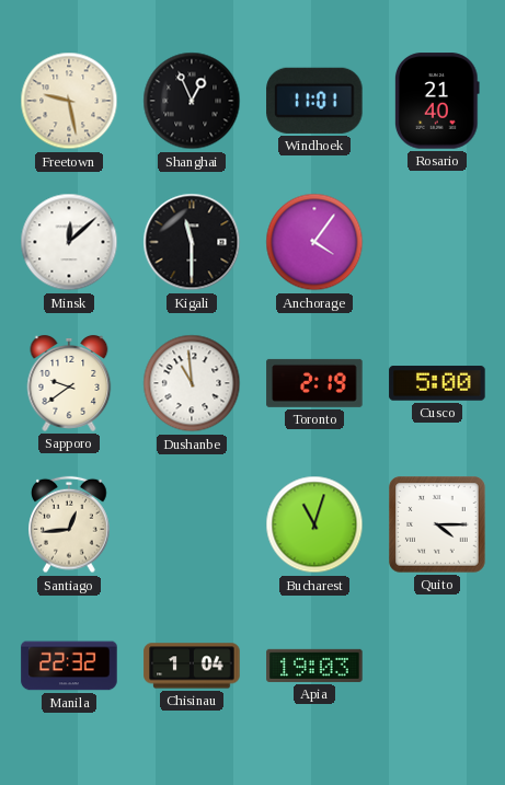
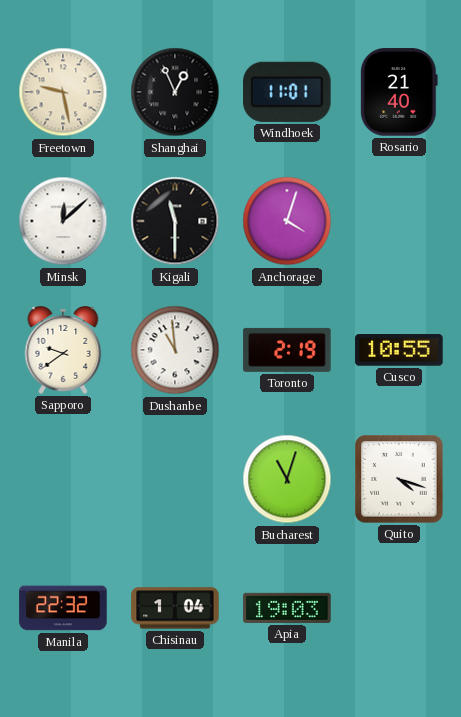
Anchorage: 4:06 -> 4:03 (287, 221)
Cusco: 5:00 -> 10:55 (399, 350)
Santiago: 12:44 -> none (69, 524)
Quito: 4:15 -> 4:18 (399, 479)
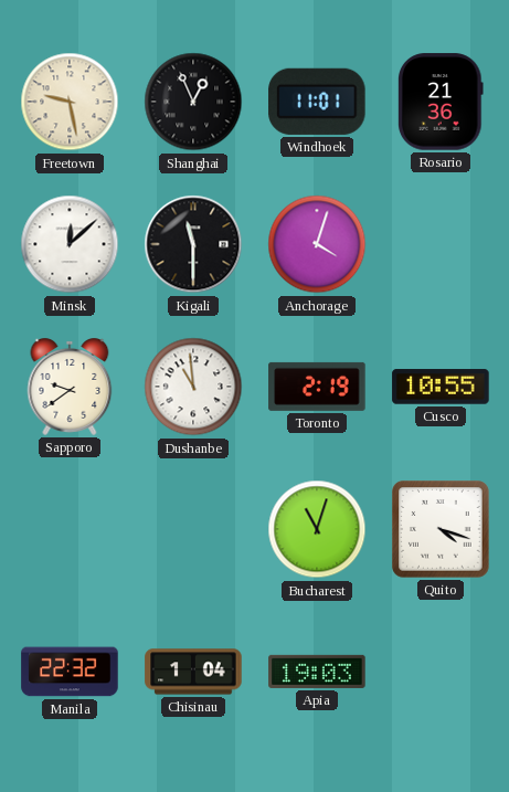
Rosario: 21:40 -> 21:36 (441, 102)
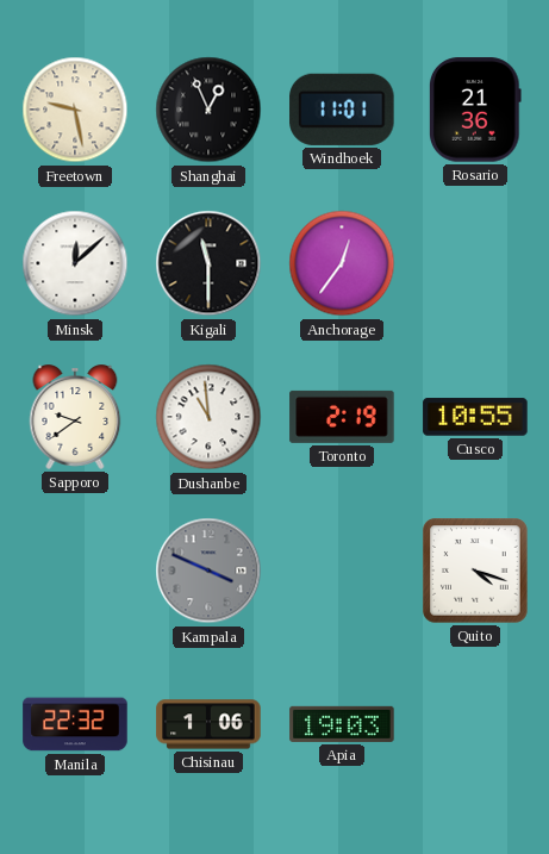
Anchorage: 4:03 -> 12:36 (342, 263)
Kampala: none -> 3:49 (208, 571)
Bucharest: 11:03 -> none (317, 529)
Chisinau: 1:04 -> 1:06 (208, 724)
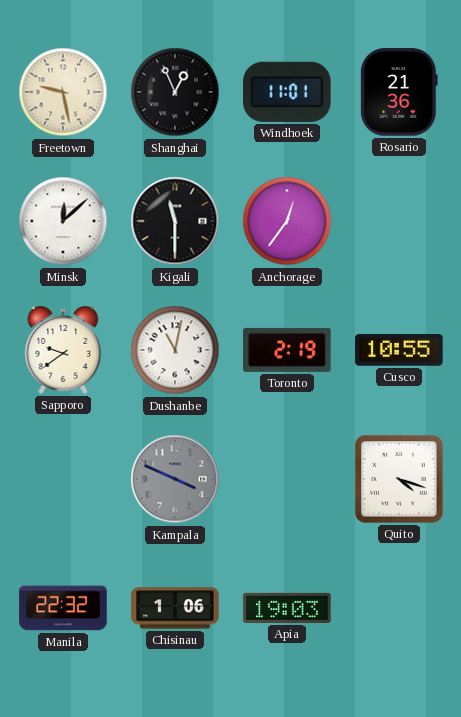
Dushanbe: 10:59 -> 11:02 (175, 350)
